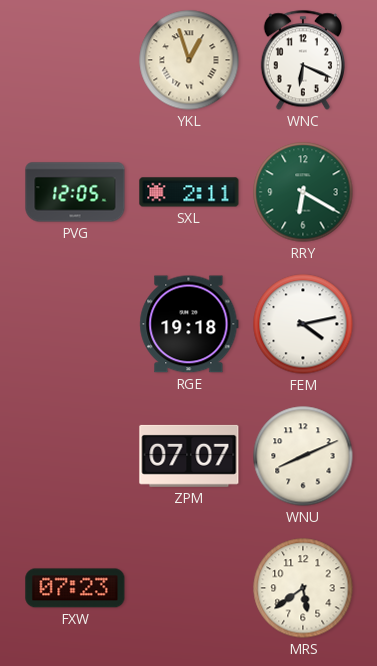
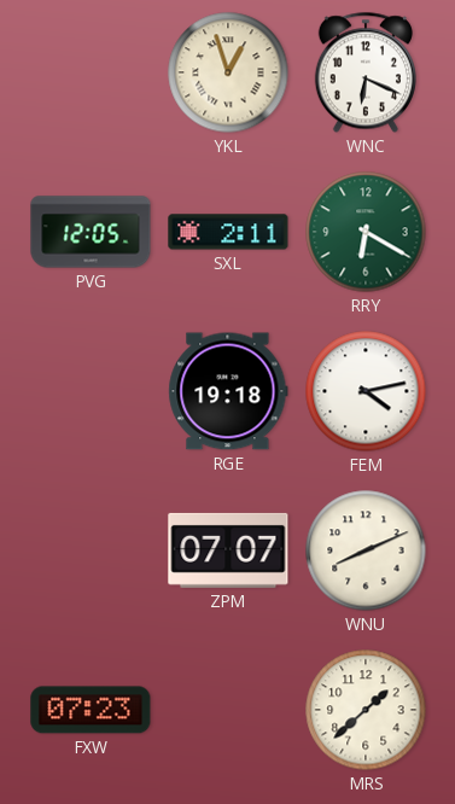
MRS: 5:39 -> 1:38 (366, 710)
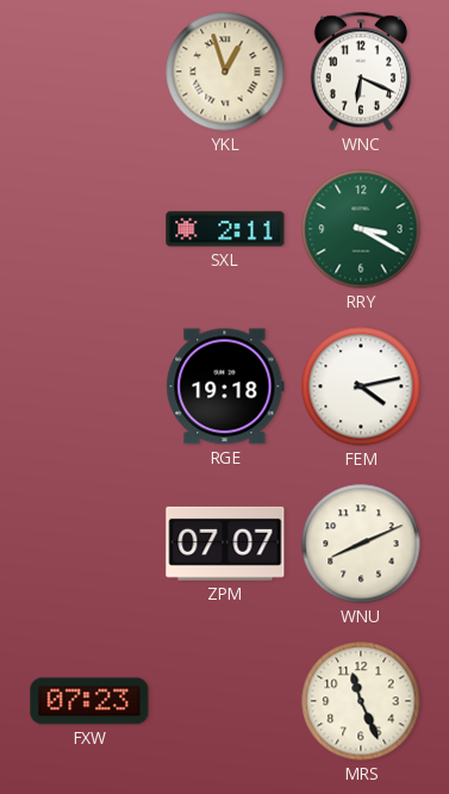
PVG: 12:05 -> none (91, 232)
RRY: 6:20 -> 3:20 (361, 229)
MRS: 1:38 -> 11:26 (361, 701)
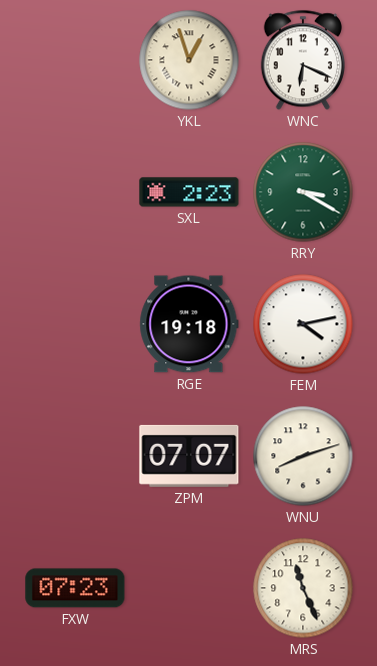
SXL: 2:11 -> 2:23 (189, 192)
WNU: 8:11 -> 8:12 (303, 456)
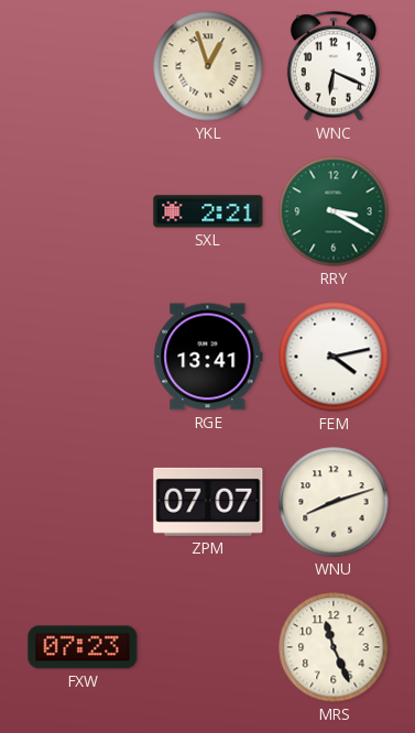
SXL: 2:23 -> 2:21 (208, 211)
RGE: 19:18 -> 13:41 (208, 357)
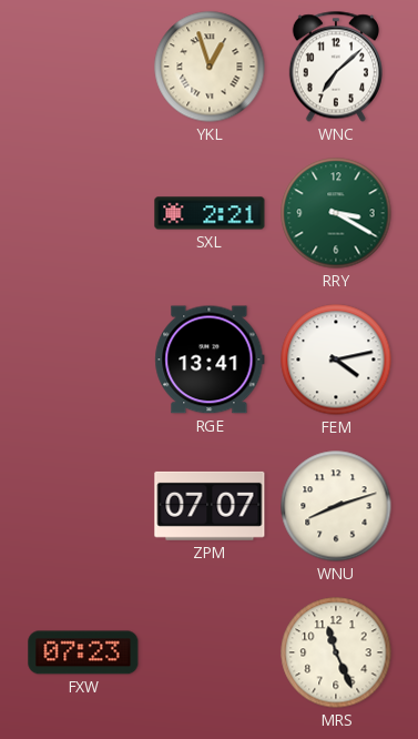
WNC: 6:19 -> 7:08 (336, 67)
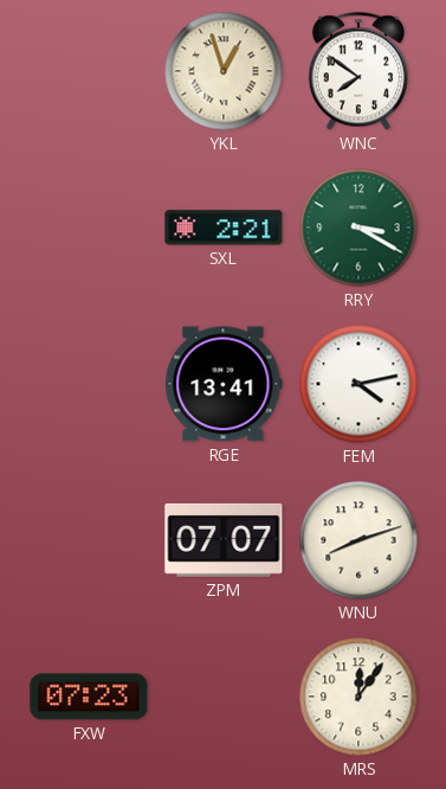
WNC: 7:08 -> 7:51 (358, 71)
MRS: 11:26 -> 12:06 (358, 697)
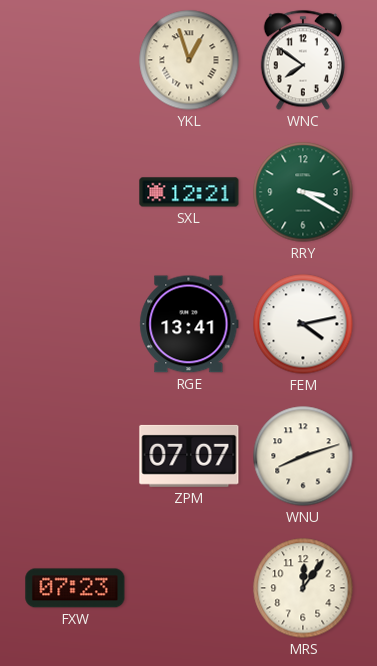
SXL: 2:21 -> 12:21 (189, 192)
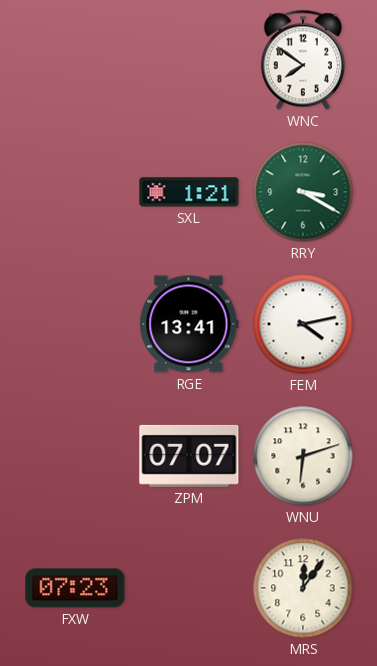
YKL: 12:57 -> none (189, 60)
SXL: 12:21 -> 1:21 (189, 192)
WNU: 8:12 -> 6:12 (303, 456)
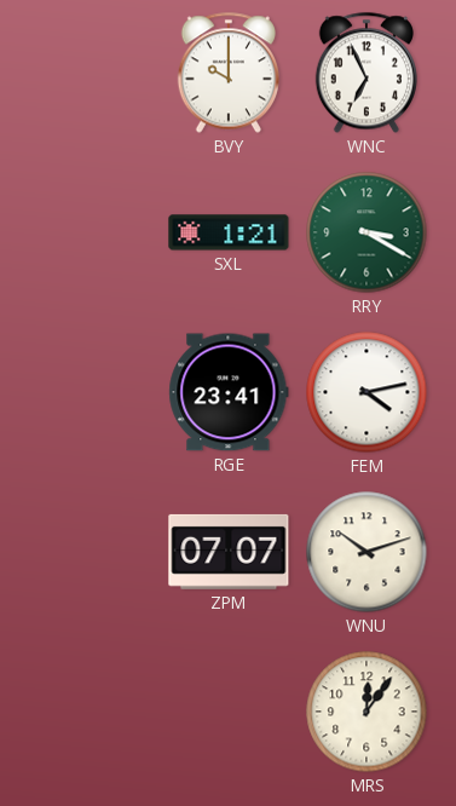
BVY: none -> 10:00 (229, 73)
WNC: 7:51 -> 6:56 (366, 73)
RGE: 13:41 -> 23:41 (229, 392)
WNU: 6:12 -> 10:12 (366, 552)
FXW: 07:23 -> none (75, 588)
